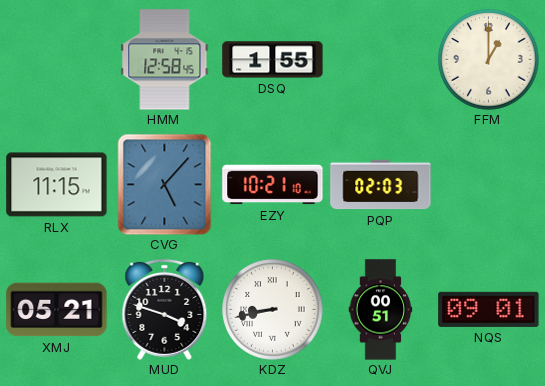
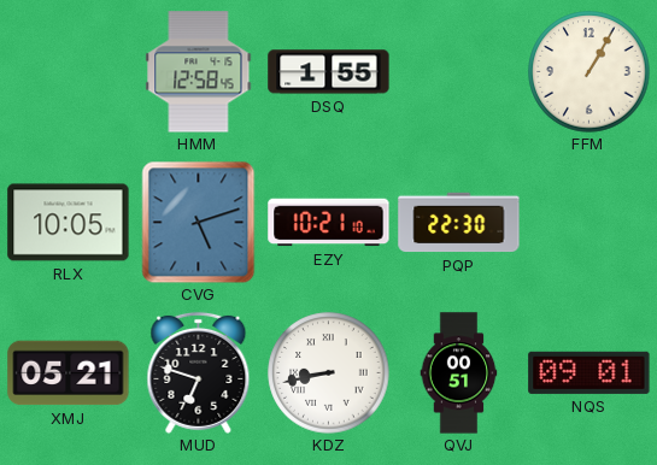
FFM: 1:00 -> 1:05 (589, 72)
RLX: 11:15 -> 10:05 (69, 223)
CVG: 5:07 -> 5:12 (199, 222)
PQP: 02:03 -> 22:30 (459, 223)
MUD: 3:48 -> 6:48 (199, 372)
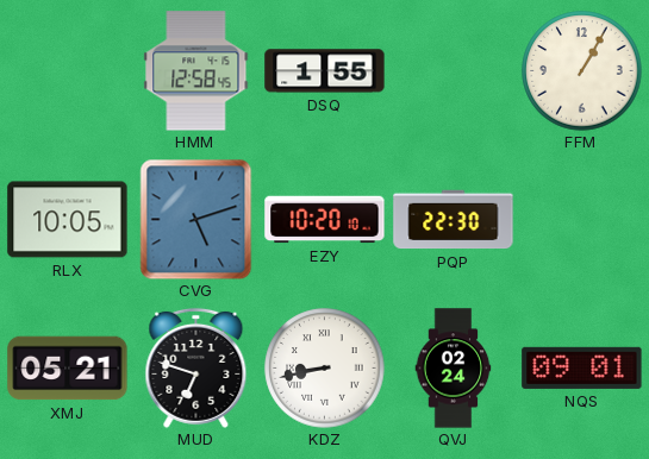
EZY: 10:21 -> 10:20 (325, 220)
QVJ: 00:51 -> 02:24 (454, 369)
